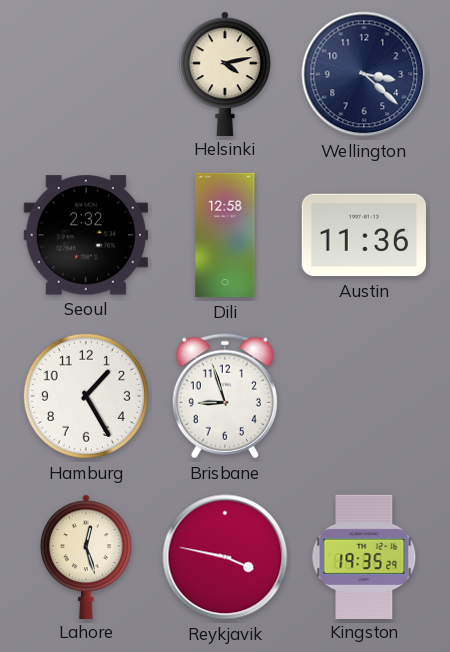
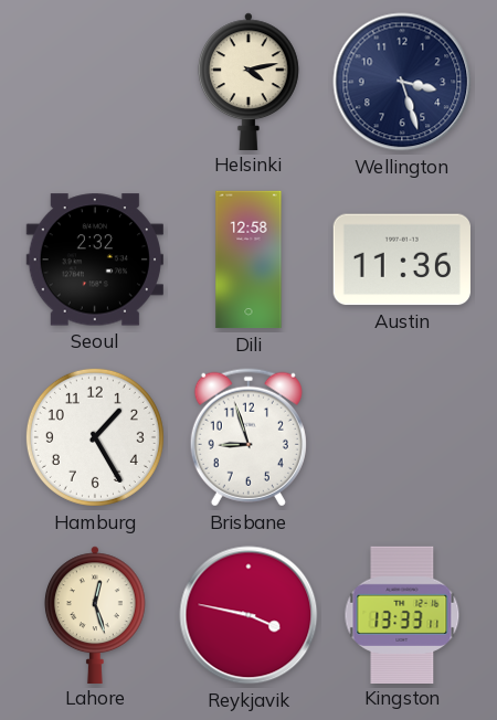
Wellington: 3:22 -> 3:27 (402, 82)
Kingston: 19:35 -> 13:33 (402, 614)
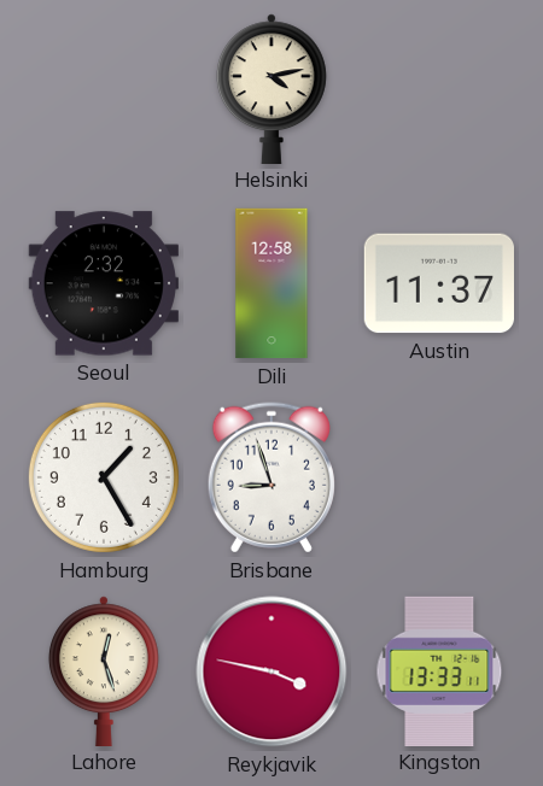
Wellington: 3:27 -> none (402, 82)
Austin: 11:36 -> 11:37 (439, 283)
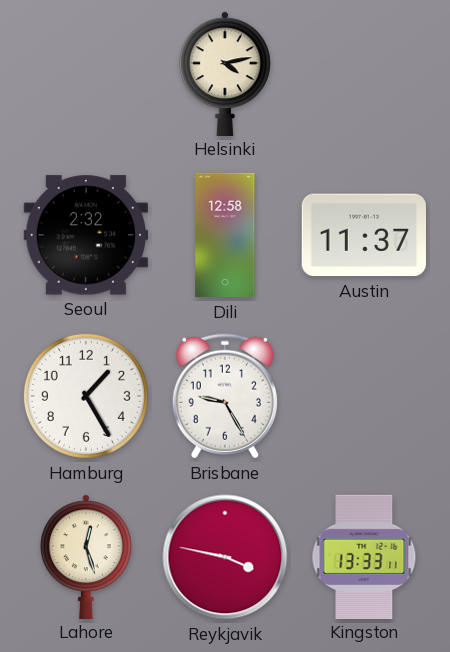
Brisbane: 8:57 -> 9:25 (225, 396)
